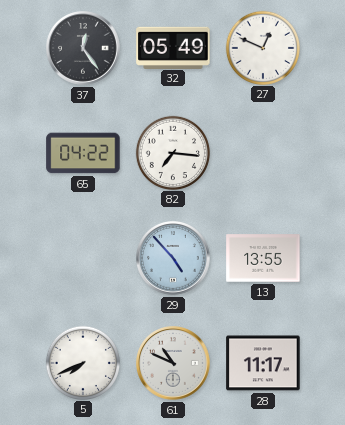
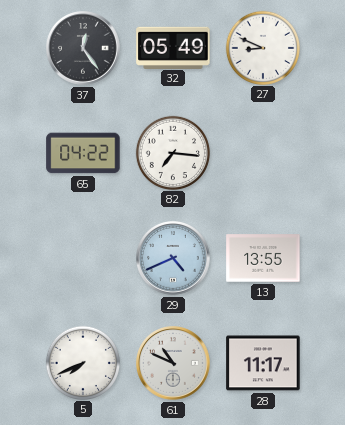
27: 12:49 -> 8:49 (262, 47)
29: 4:53 -> 4:41 (174, 259)
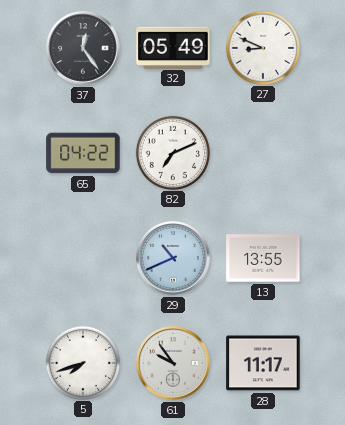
82: 7:16 -> 7:11 (172, 152)
29: 4:41 -> 10:41 (174, 259)
5: 7:41 -> 7:42 (82, 362)
61: 10:49 -> 9:54 (174, 364)
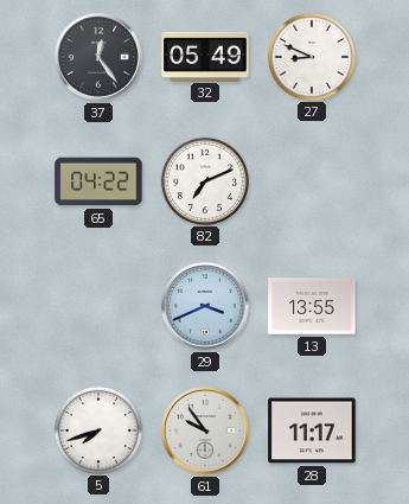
29: 10:41 -> 3:41 (206, 307)
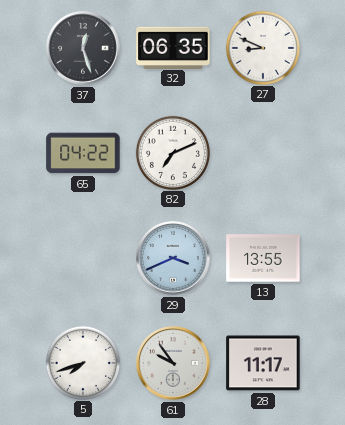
37: 12:24 -> 12:27 (84, 49)
32: 05:49 -> 06:35 (173, 47)
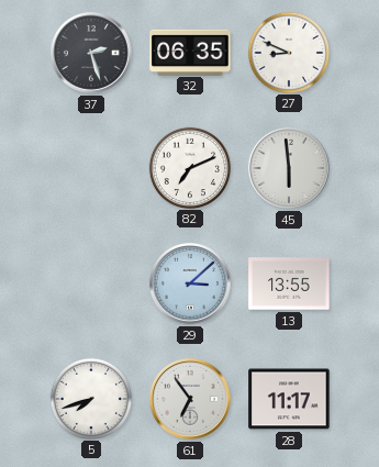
37: 12:27 -> 2:27 (92, 54)
65: 04:22 -> none (83, 153)
45: none -> 5:59 (290, 169)
29: 3:41 -> 3:08 (191, 285)
61: 9:54 -> 6:54 (191, 400)
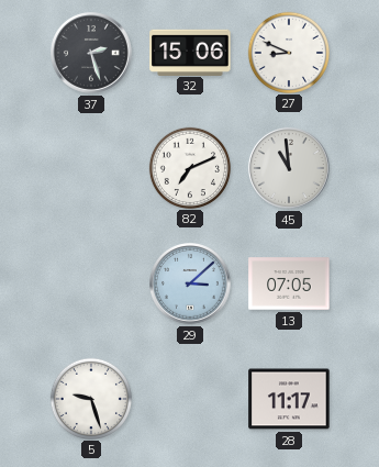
32: 06:35 -> 15:06 (190, 52)
45: 5:59 -> 10:59 (290, 169)
13: 13:55 -> 07:05 (289, 283)
5: 7:42 -> 9:27 (90, 398)
61: 6:54 -> none (191, 400)
